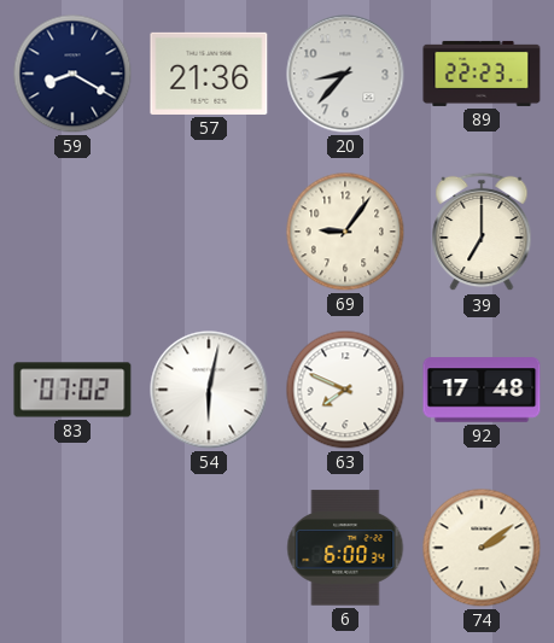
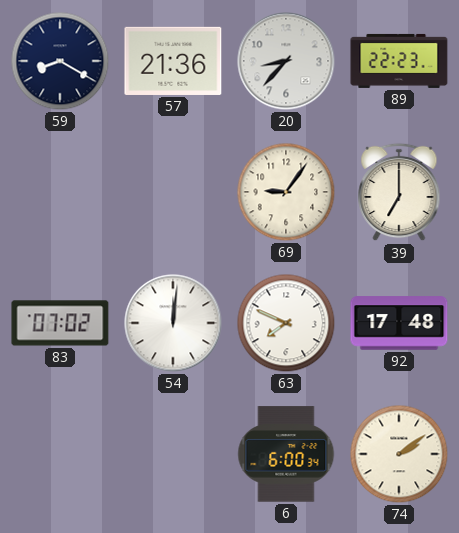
54: 6:02 -> 12:01 (173, 323)
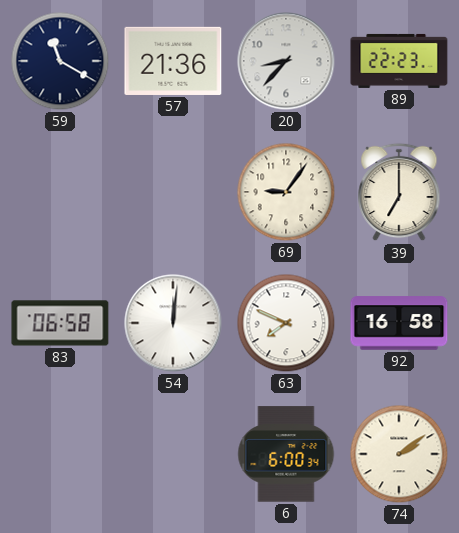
59: 8:20 -> 11:20 (60, 61)
83: 07:02 -> 06:58 (60, 323)
92: 17:48 -> 16:58 (399, 323)
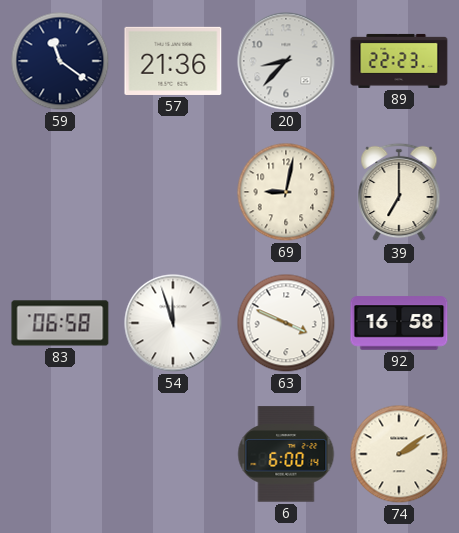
59: 11:20 -> 11:21 (60, 61)
69: 9:06 -> 9:02 (286, 192)
54: 12:01 -> 11:57 (173, 323)
63: 7:49 -> 3:49 (286, 323)
6: 6:00:34 -> 6:00:14 (286, 454)
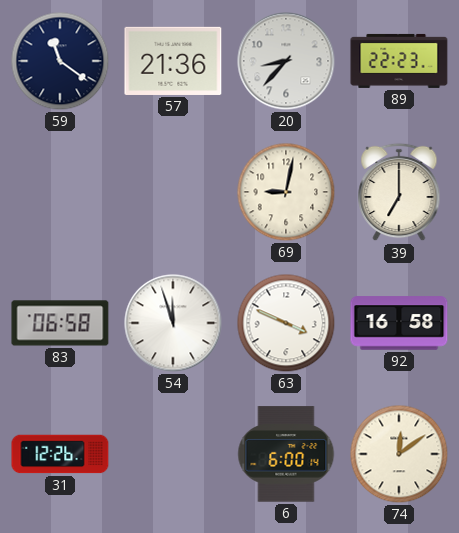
31: none -> 12:26 (60, 454)
74: 2:09 -> 12:09 (399, 454)
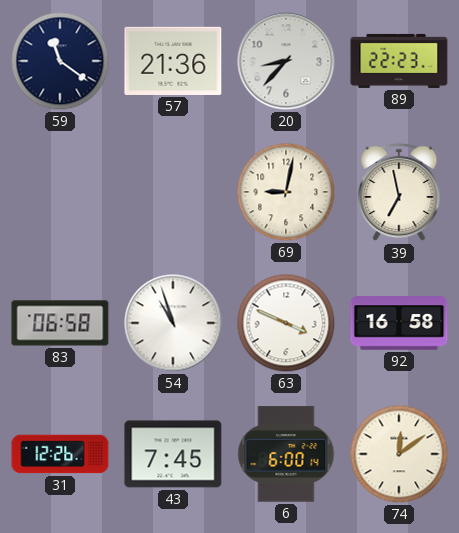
39: 7:00 -> 6:58 (399, 192)
54: 11:57 -> 10:57 (173, 323)
43: none -> 7:45 (173, 454)
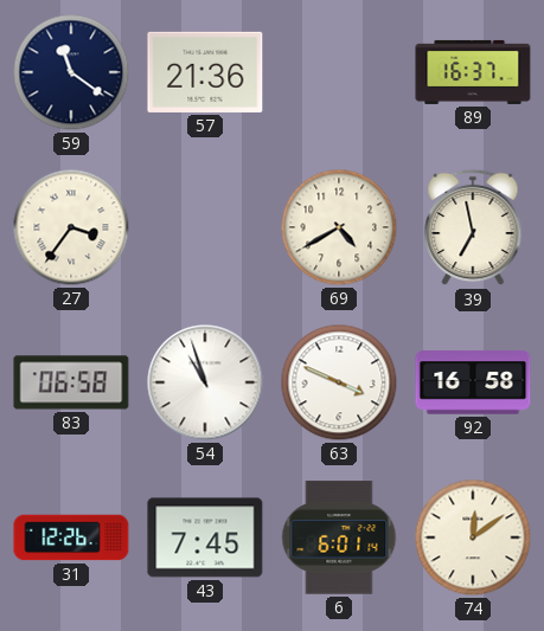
20: 8:37 -> none (286, 61)
89: 22:23 -> 16:37 (473, 72)
27: none -> 3:36 (71, 227)
69: 9:02 -> 4:40 (339, 227)
6: 6:00 -> 6:01 (339, 537)
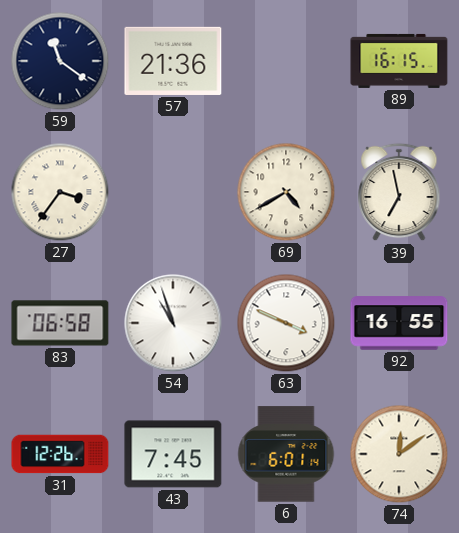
89: 16:37 -> 16:15 (399, 61)
92: 16:58 -> 16:55 (399, 323)
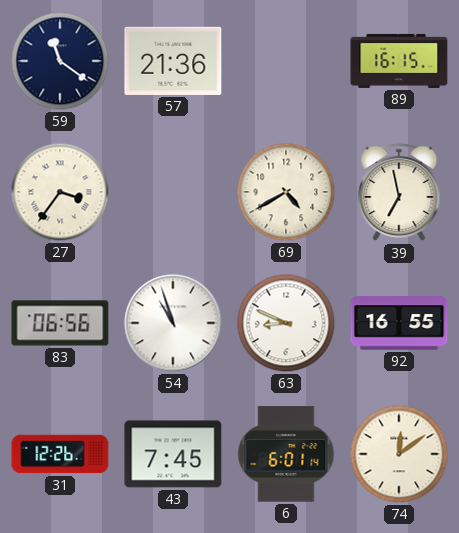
83: 06:58 -> 06:56 (60, 323)
63: 3:49 -> 8:49 (286, 323)
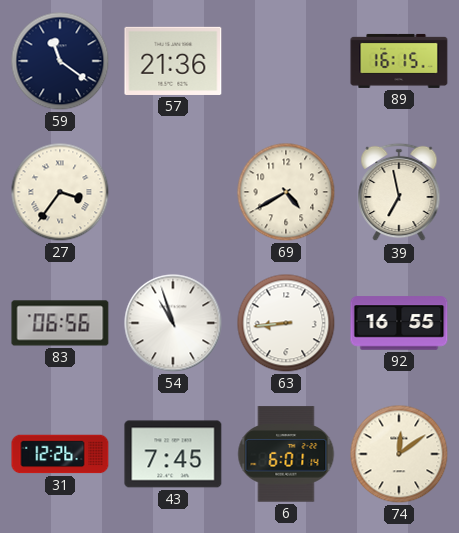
63: 8:49 -> 8:44 (286, 323)
